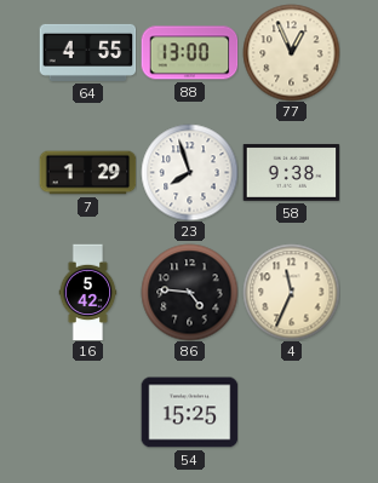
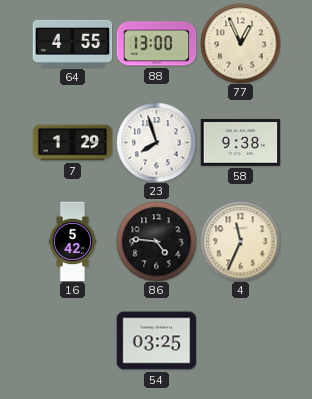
54: 15:25 -> 03:25 (156, 341)
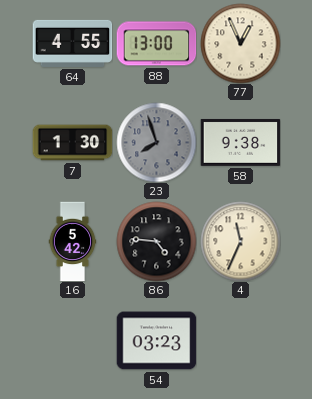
7: 1:29 -> 1:30 (72, 143)
23 dial: white -> grey (156, 142)
54: 03:25 -> 03:23 (156, 341)
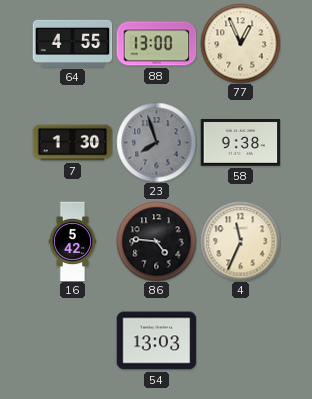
54: 03:23 -> 13:03 (156, 341)
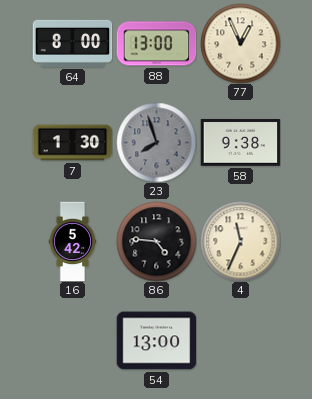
64: 4:55 -> 8:00 (72, 43)
54: 13:03 -> 13:00 (156, 341)
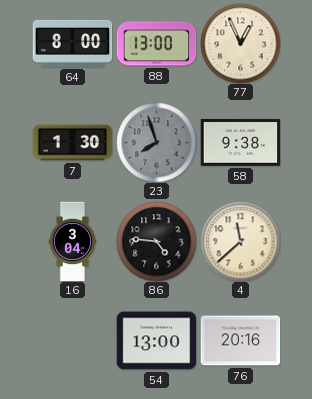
16: 5:42 -> 3:04 (73, 241)
4: 11:34 -> 11:38 (240, 241)
76: none -> 20:16 (240, 341)
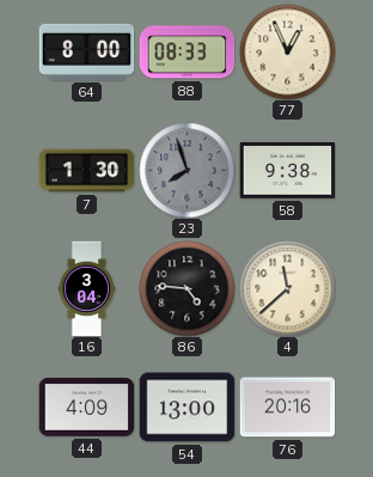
88: 13:00 -> 08:33 (186, 53)
44: none -> 4:09 (86, 406)
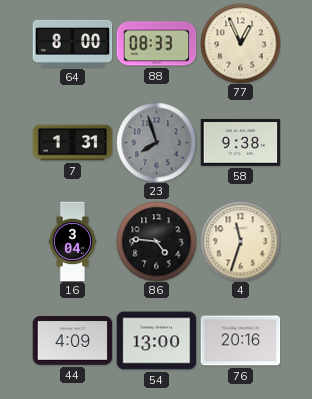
7: 1:30 -> 1:31 (72, 143)
4: 11:38 -> 11:33 (240, 241)
